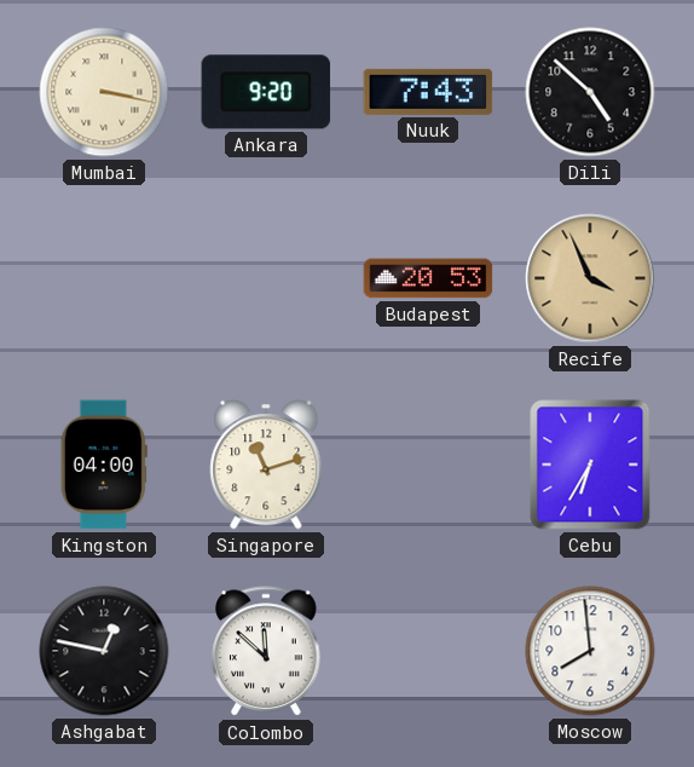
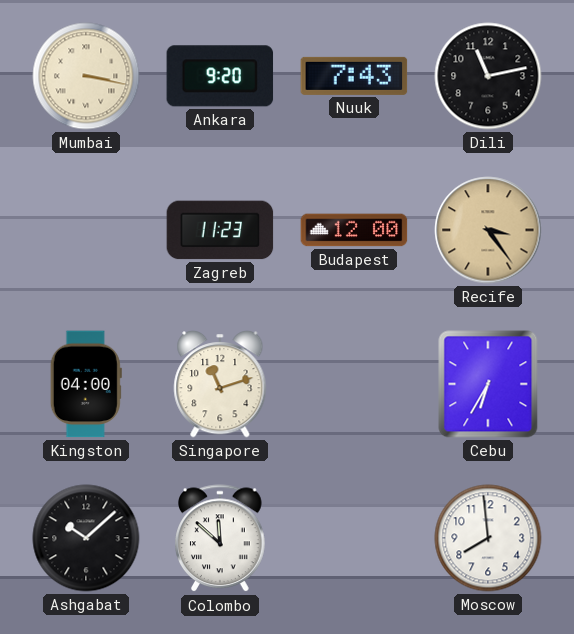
Dili: 4:52 -> 11:13 (488, 76)
Zagreb: none -> 11:23 (220, 230)
Budapest: 20:53 -> 12:00 (354, 230)
Recife: 3:56 -> 3:24 (488, 230)
Ashgabat: 12:47 -> 10:08 (86, 538)
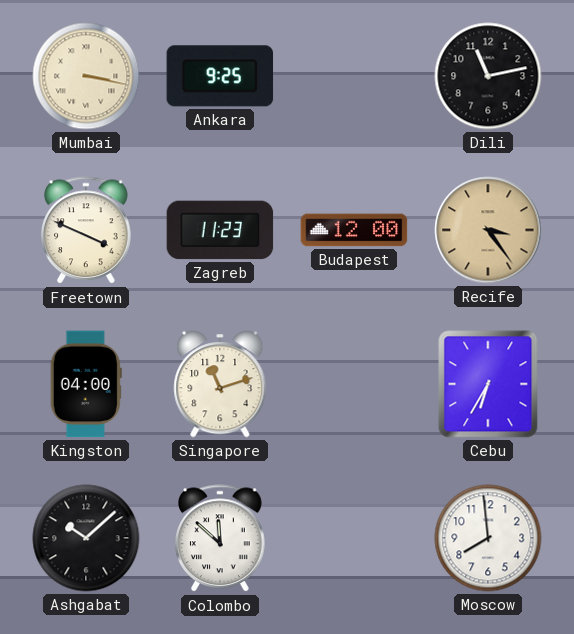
Ankara: 9:20 -> 9:25 (220, 76)
Nuuk: 7:43 -> none (354, 76)
Freetown: none -> 3:49 (87, 231)
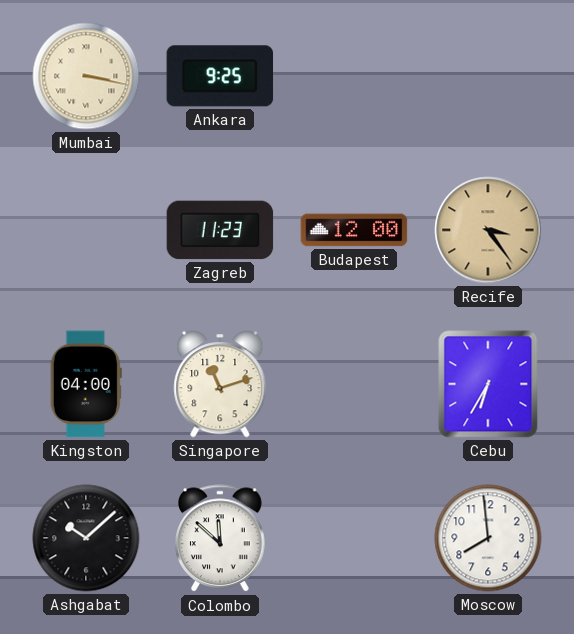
Dili: 11:13 -> none (488, 76)
Freetown: 3:49 -> none (87, 231)
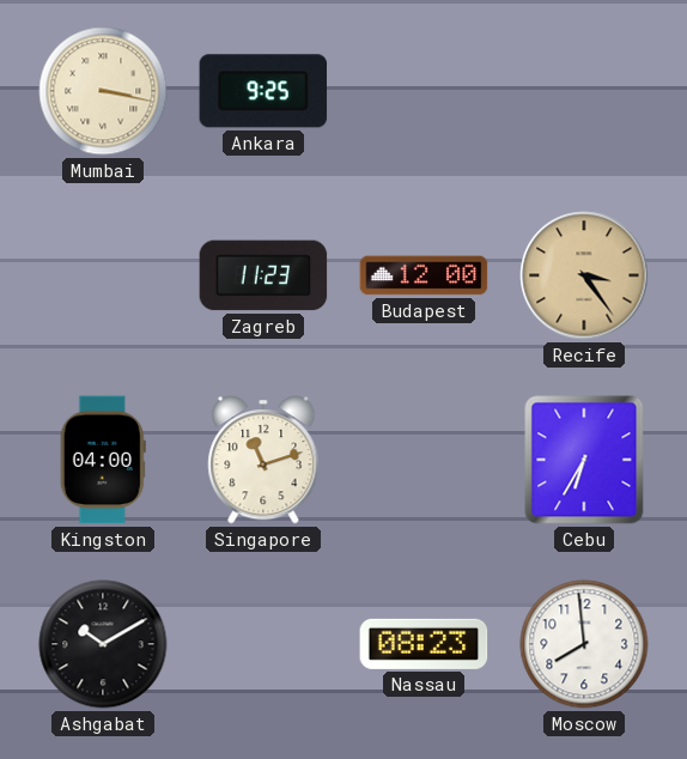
Ashgabat: 10:08 -> 10:10 (103, 644)
Colombo: 11:52 -> none (221, 539)
Nassau: none -> 08:23 (424, 644)
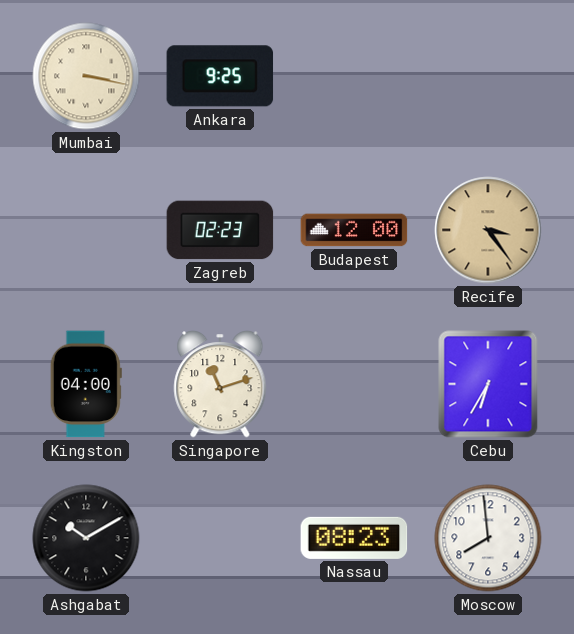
Zagreb: 11:23 -> 02:23 (220, 230)
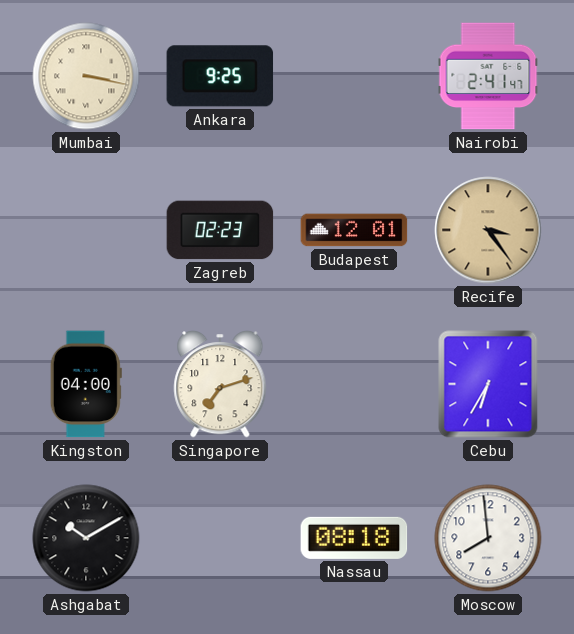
Nairobi: none -> 2:41 (488, 76)
Budapest: 12:00 -> 12:01 (354, 230)
Singapore: 11:12 -> 7:12 (220, 385)
Nassau: 08:23 -> 08:18 (354, 538)
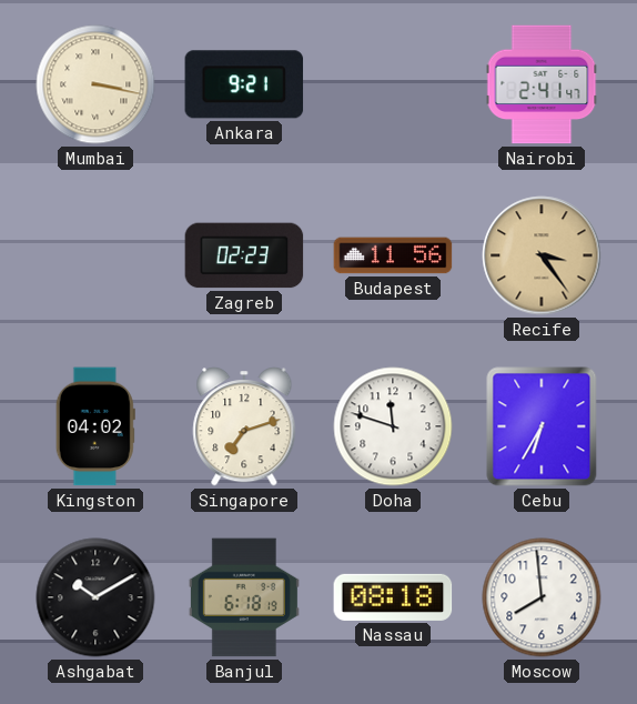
Ankara: 9:25 -> 9:21 (244, 84)
Budapest: 12:01 -> 11:56 (393, 255)
Kingston: 04:00 -> 04:02 (95, 426)
Doha: none -> 11:48 (393, 426)
Banjul: none -> 6:18 (244, 597)
